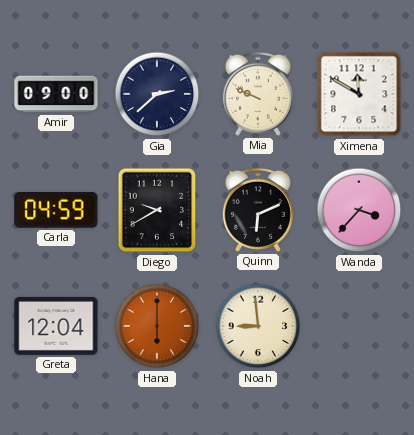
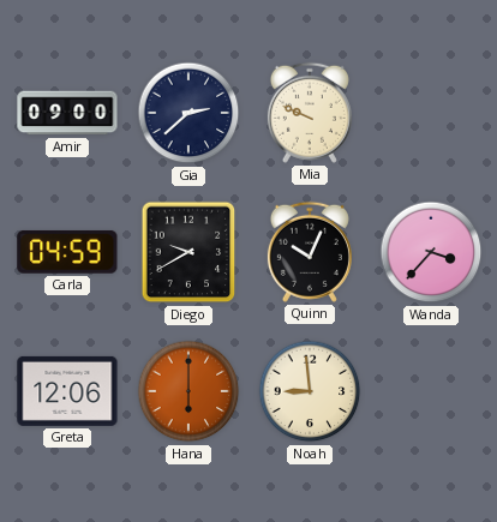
Ximena: 11:50 -> none (359, 94)
Quinn: 6:11 -> 10:04 (310, 252)
Greta: 12:04 -> 12:06 (67, 391)
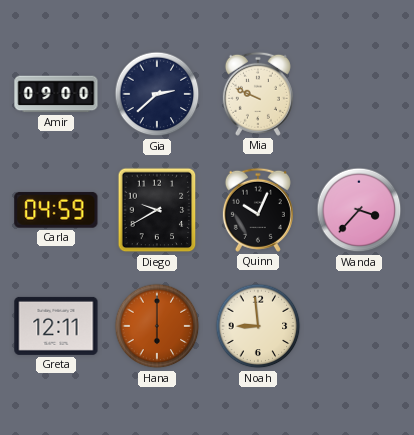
Greta: 12:06 -> 12:11 (56, 326)
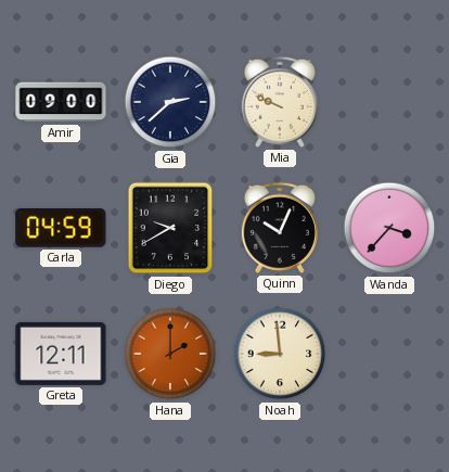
Hana: 6:00 -> 2:00 (170, 354)
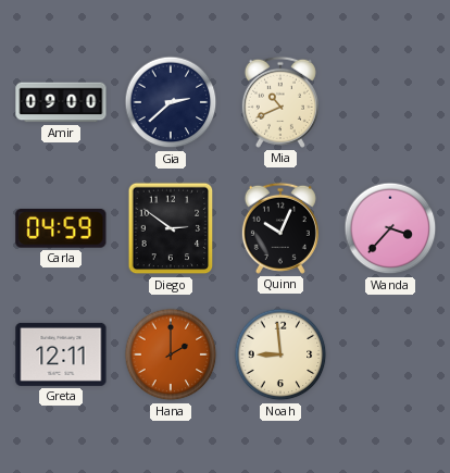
Mia: 9:49 -> 10:41 (280, 102)
Diego: 9:40 -> 2:51 (171, 228)
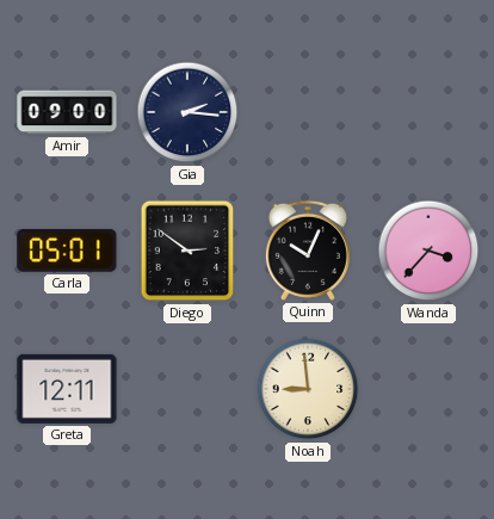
Gia: 2:38 -> 2:16 (187, 112)
Mia: 10:41 -> none (280, 102)
Carla: 04:59 -> 05:01 (67, 251)
Hana: 2:00 -> none (171, 354)
